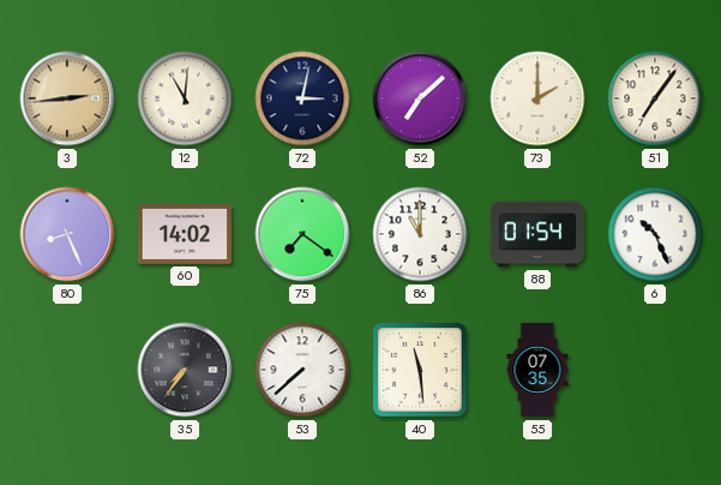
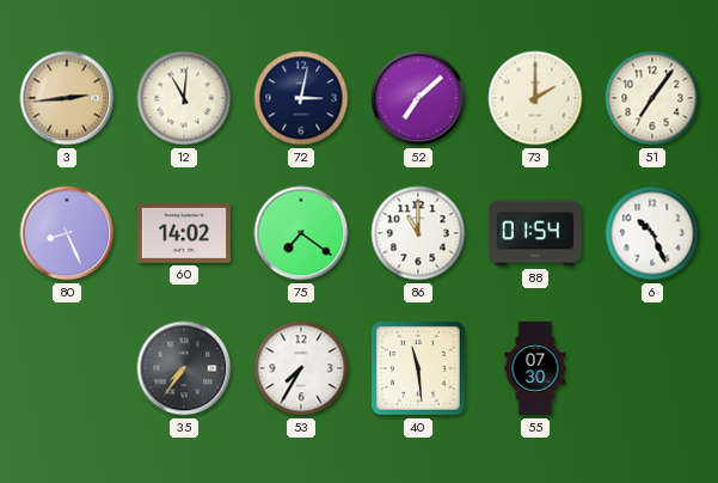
53: 7:38 -> 7:35 (301, 368)
55: 07:35 -> 07:30 (535, 368)
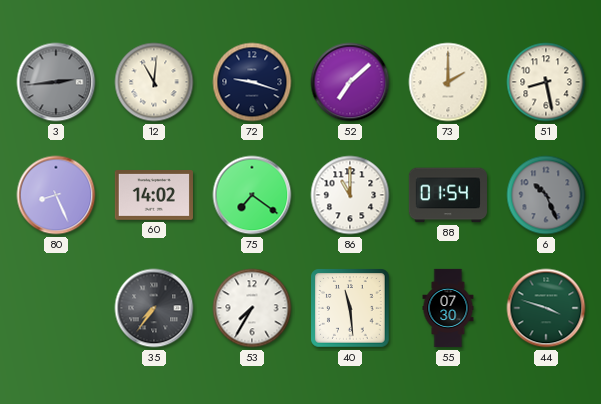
3 dial: champagne -> grey (56, 82)
72: 3:02 -> 9:18 (252, 82)
51: 7:06 -> 8:28 (546, 82)
6 dial: white -> grey (546, 195)
44: none -> 3:48 (546, 308)
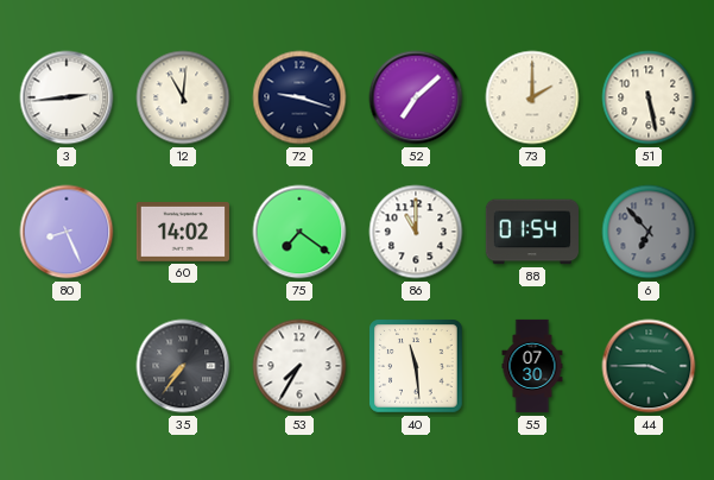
3 dial: grey -> white (67, 97)
51: 8:28 -> 5:28 (649, 97)
6: 10:26 -> 6:53 (649, 232)
44: 3:48 -> 3:45 (649, 366)
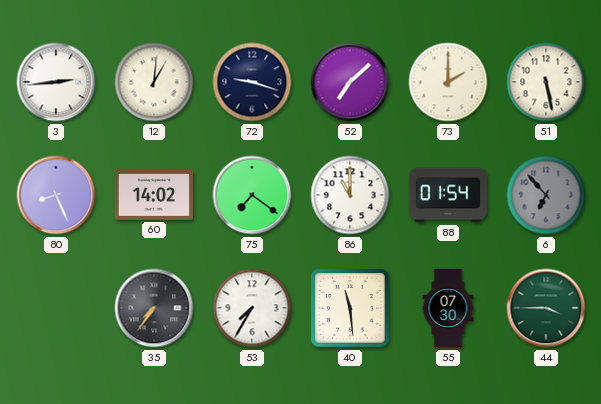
12: 11:01 -> 1:01 (154, 82)
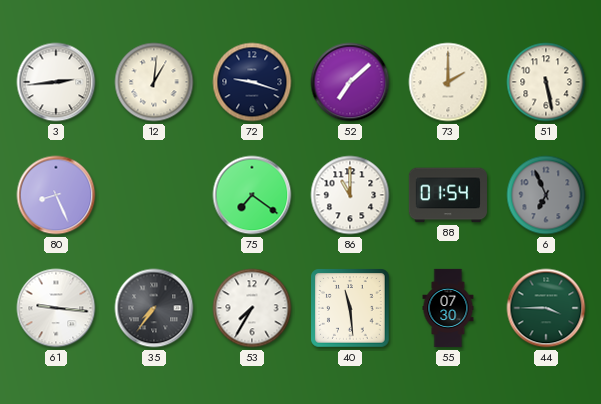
60: 14:02 -> none (154, 196)
6: 6:53 -> 6:56 (546, 195)
61: none -> 9:16 (56, 308)
